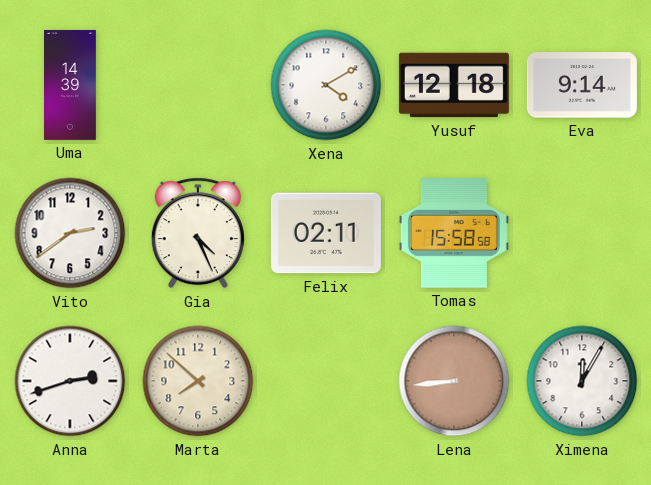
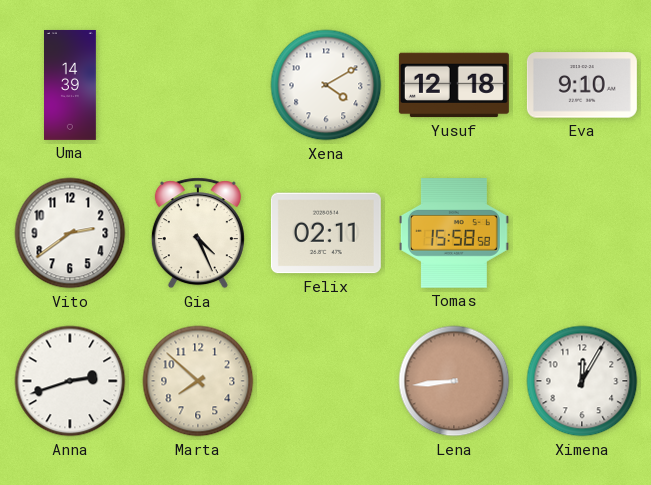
Eva: 9:14 -> 9:10 (582, 85)
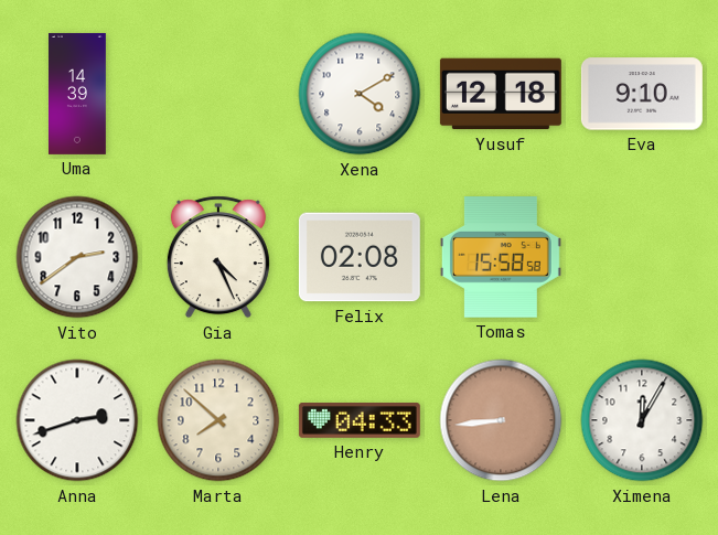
Felix: 02:11 -> 02:08 (360, 257)
Henry: none -> 04:33 (360, 421)
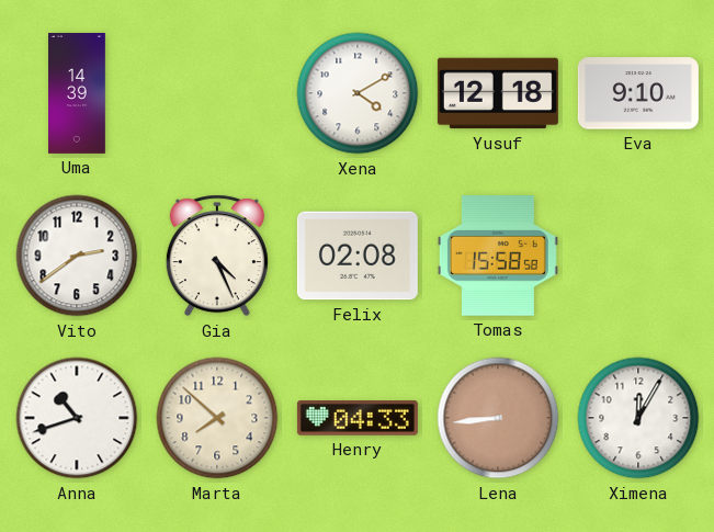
Anna: 2:42 -> 10:42 (77, 418)
